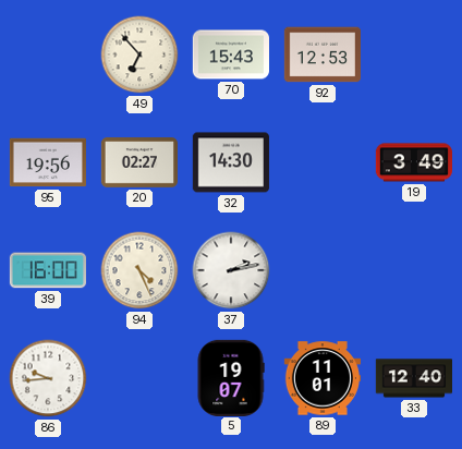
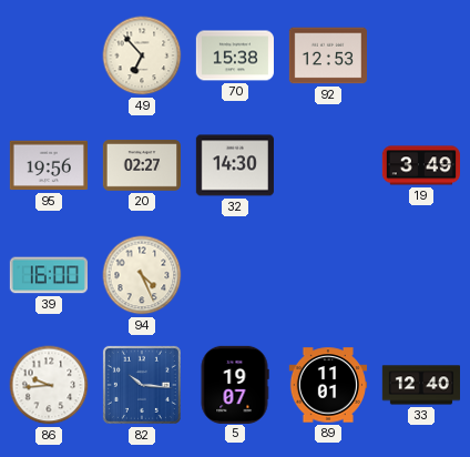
70: 15:43 -> 15:38 (234, 55)
37: 2:13 -> none (231, 270)
82: none -> 10:16 (142, 385)
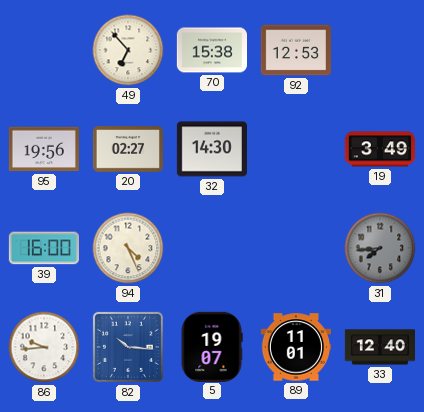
31: none -> 7:44 (380, 248)
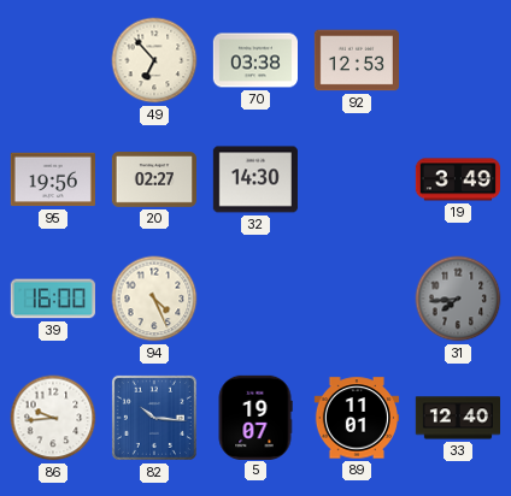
70: 15:38 -> 03:38 (254, 60)
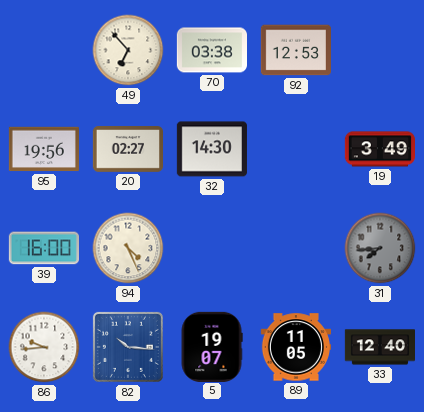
89: 11:01 -> 11:05 (295, 347)
